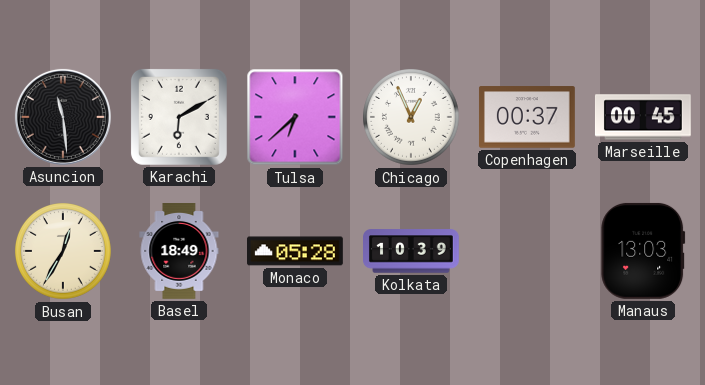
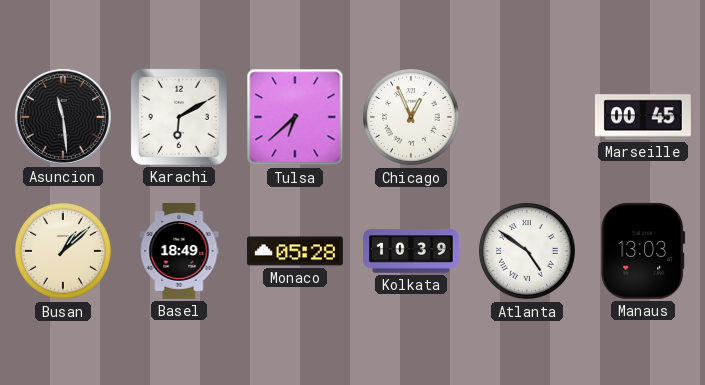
Copenhagen: 00:37 -> none (527, 117)
Busan: 12:35 -> 1:08 (64, 252)
Atlanta: none -> 4:51 (528, 252)
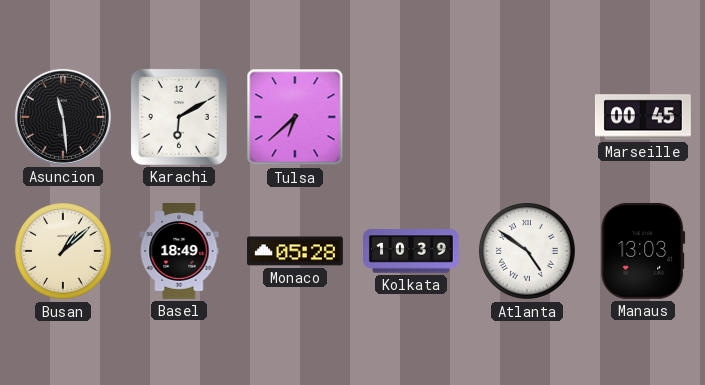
Chicago: 12:56 -> none (412, 118)
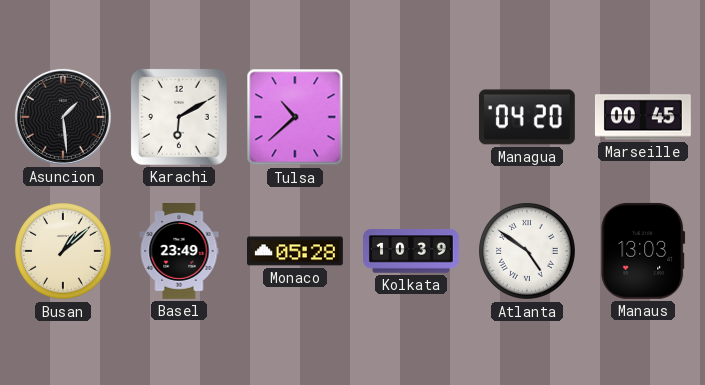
Asuncion: 11:29 -> 1:29 (63, 117)
Tulsa: 6:38 -> 10:38 (295, 117)
Managua: none -> 04:20 (527, 117)
Basel: 18:49 -> 23:49 (179, 252)
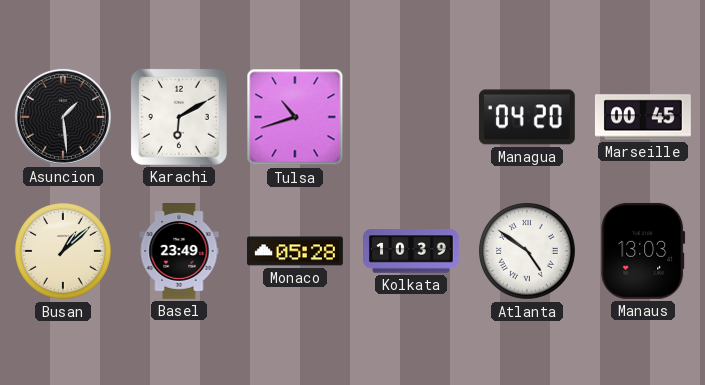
Tulsa: 10:38 -> 10:42 (295, 117)
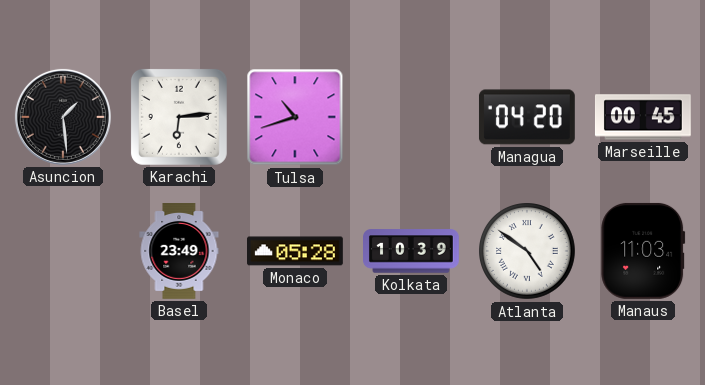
Karachi: 6:10 -> 6:14 (179, 117)
Busan: 1:08 -> none (64, 252)
Manaus: 13:03 -> 11:03 (643, 251)
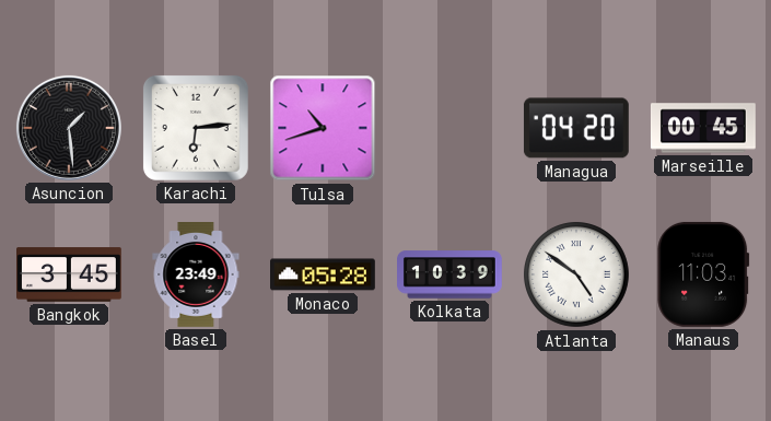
Bangkok: none -> 3:45 (70, 274)
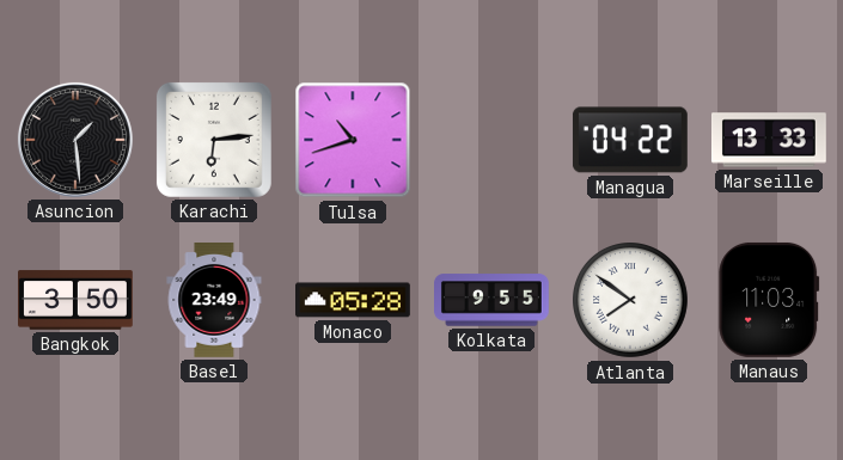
Managua: 04:20 -> 04:22 (630, 140)
Marseille: 00:45 -> 13:33 (769, 140)
Bangkok: 3:45 -> 3:50 (77, 300)
Kolkata: 10:39 -> 9:55 (493, 300)
Atlanta: 4:51 -> 7:51 (631, 301)
